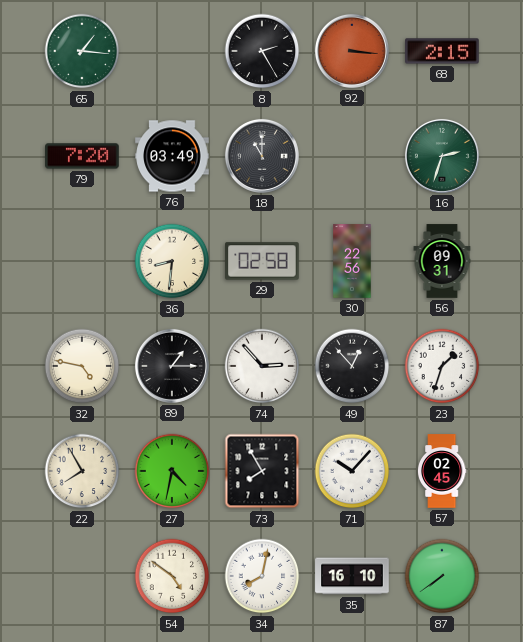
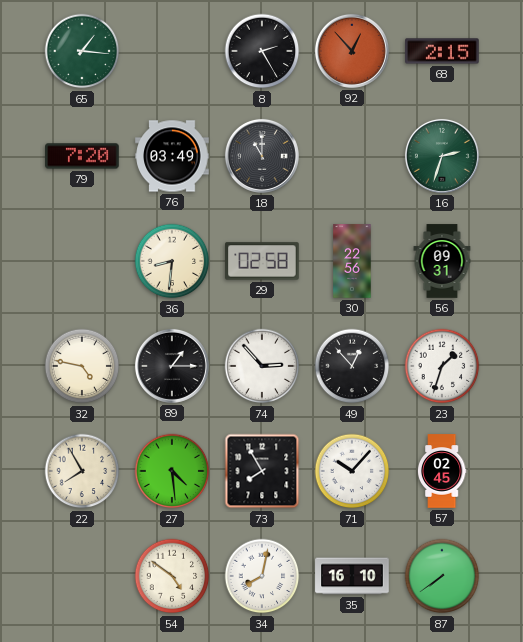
92: 3:16 -> 12:53 (352, 51)
27: 4:32 -> 4:29 (172, 471)
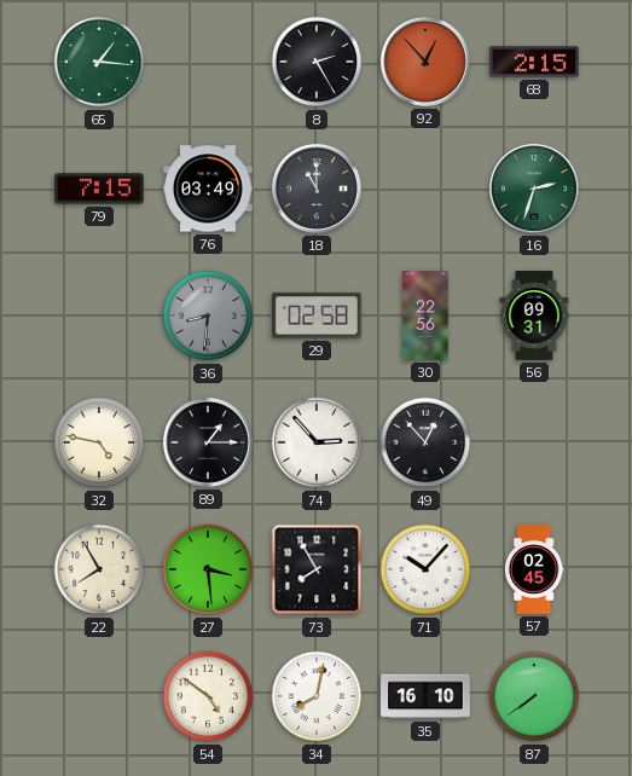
79: 7:20 -> 7:15 (99, 189)
36 dial: cream -> grey (208, 315)
23: 1:33 -> none (442, 366)
27: 4:29 -> 3:29 (208, 569)
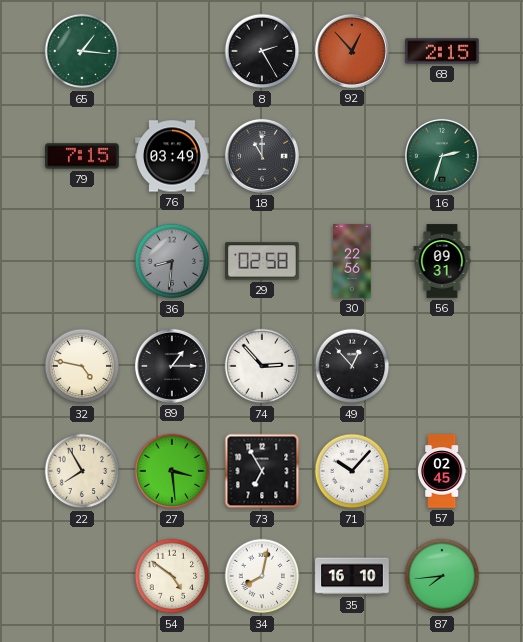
73: 7:55 -> 6:55 (262, 471)
87: 7:39 -> 7:44 (442, 576)
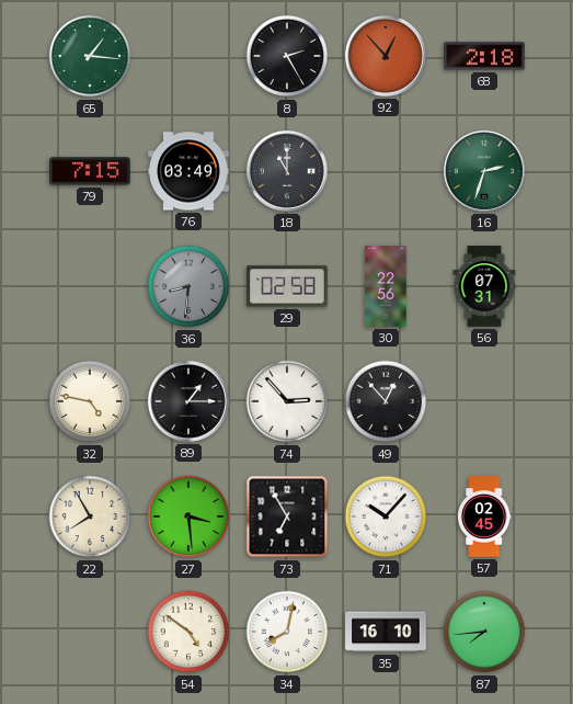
68: 2:15 -> 2:18 (484, 56)
56: 09:31 -> 07:31 (484, 286)
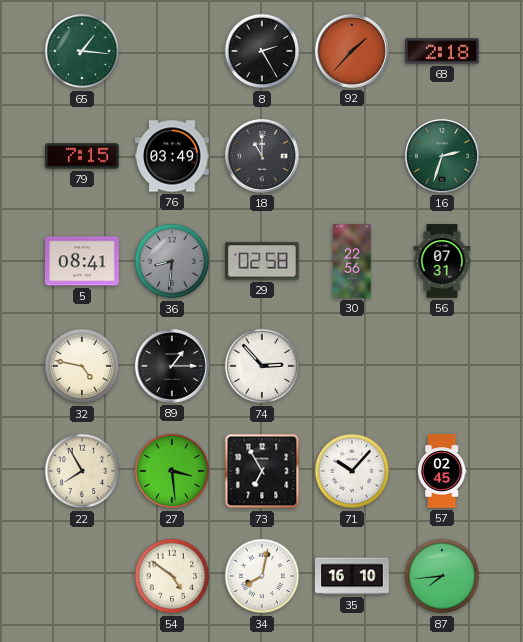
92: 12:53 -> 1:37 (352, 51)
5: none -> 08:41 (82, 261)
49: 12:53 -> none (386, 401)
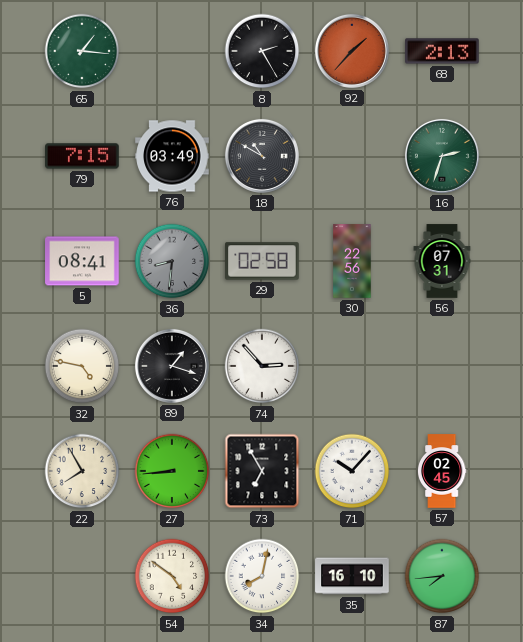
68: 2:18 -> 2:13 (442, 51)
18: 11:00 -> 10:50 (262, 156)
89: 1:15 -> 1:18 (172, 366)
27: 3:29 -> 8:44 (172, 471)
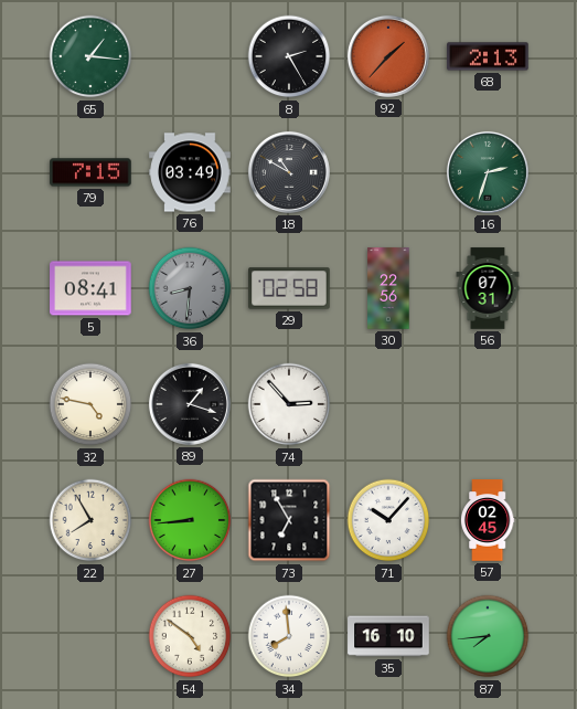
34: 8:02 -> 7:59 (289, 636)
